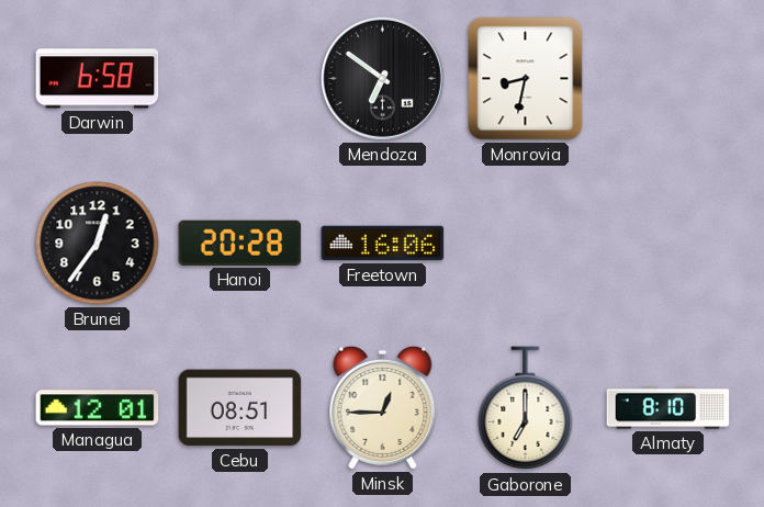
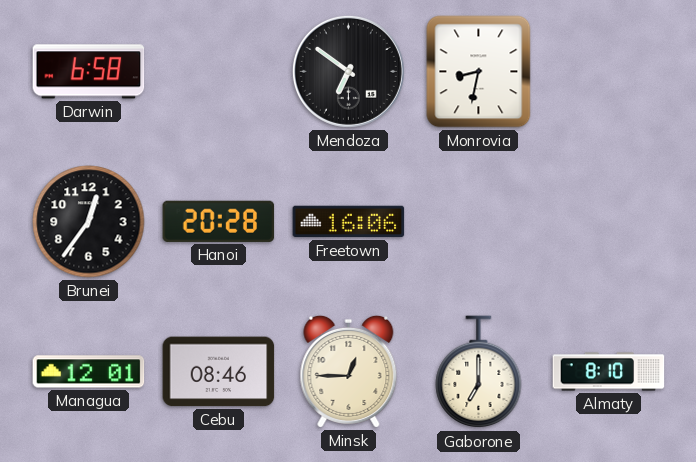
Cebu: 08:51 -> 08:46 (219, 372)
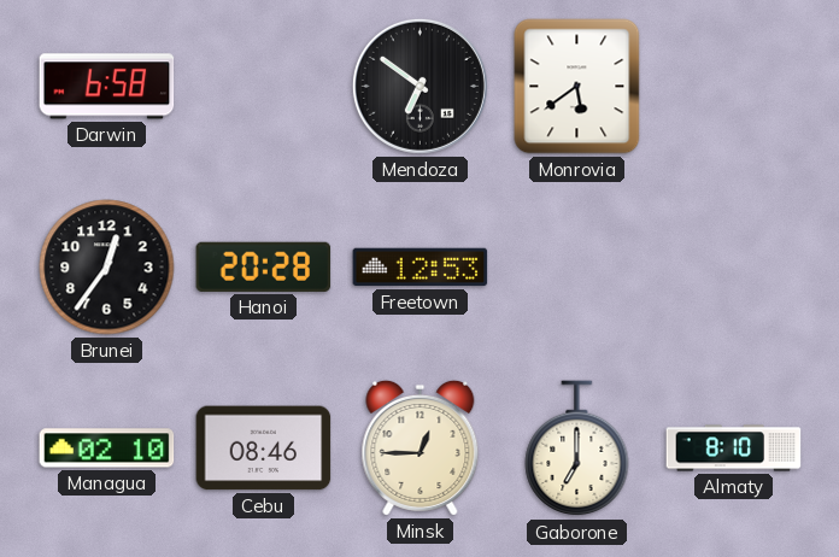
Monrovia: 8:32 -> 5:39 (577, 87)
Freetown: 16:06 -> 12:53 (421, 268)
Managua: 12:01 -> 02:10 (107, 448)
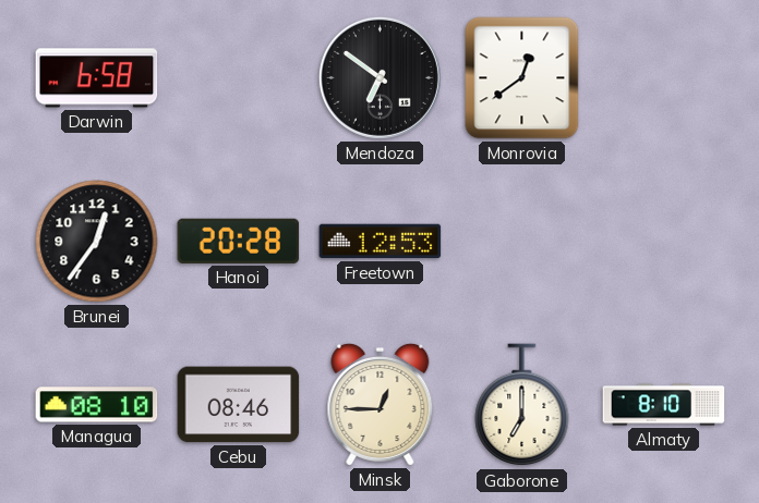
Monrovia: 5:39 -> 12:39 (522, 78)
Managua: 02:10 -> 08:10 (97, 405)
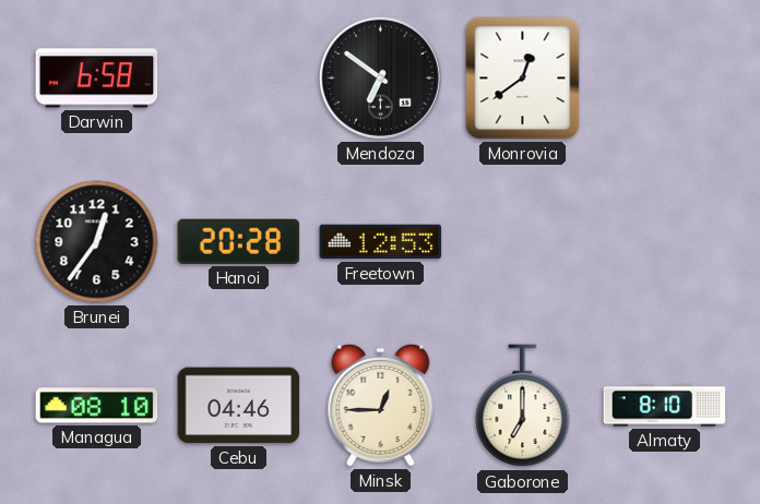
Cebu: 08:46 -> 04:46 (239, 406)
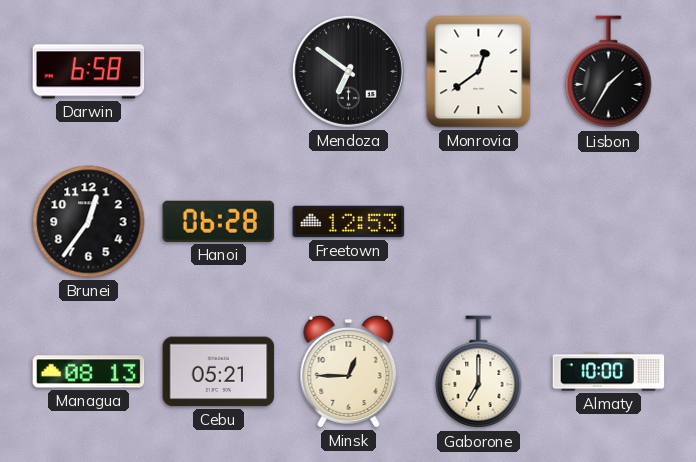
Lisbon: none -> 1:35 (609, 72)
Hanoi: 20:28 -> 06:28 (219, 221)
Managua: 08:10 -> 08:13 (89, 372)
Cebu: 04:46 -> 05:21 (219, 372)
Almaty: 8:10 -> 10:00 (609, 372)
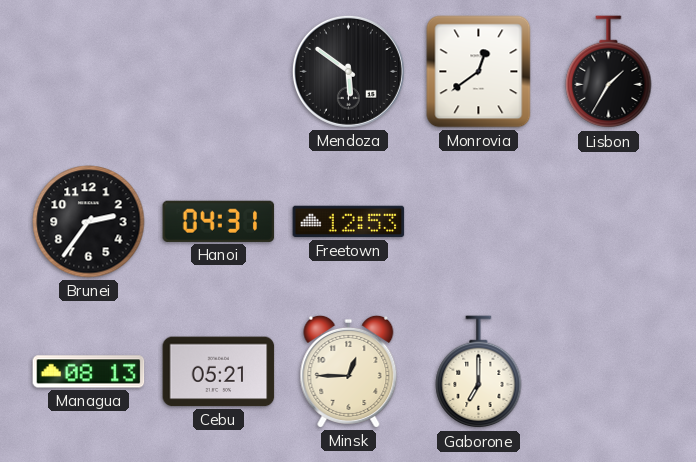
Darwin: 6:58 -> none (89, 72)
Mendoza: 6:51 -> 5:51 (348, 71)
Brunei: 12:36 -> 2:36 (89, 222)
Hanoi: 06:28 -> 04:31 (219, 221)
Almaty: 10:00 -> none (609, 372)
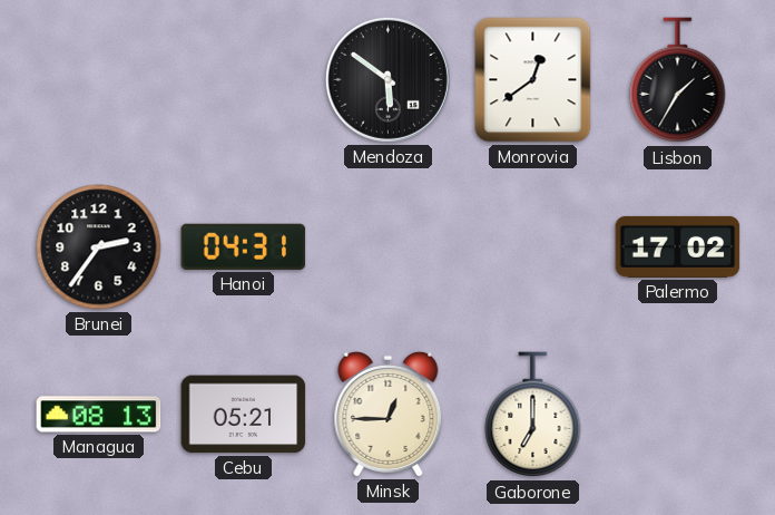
Freetown: 12:53 -> none (349, 222)
Palermo: none -> 17:02 (678, 246)
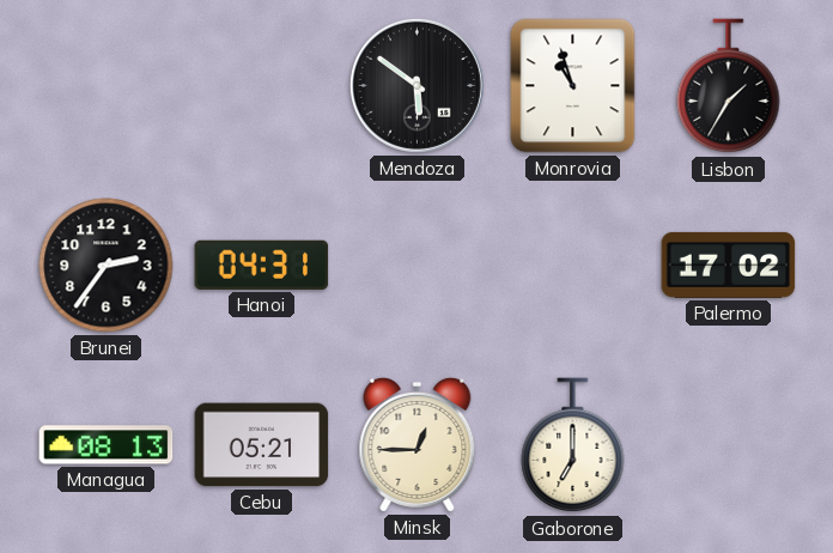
Monrovia: 12:39 -> 10:57 (573, 86)
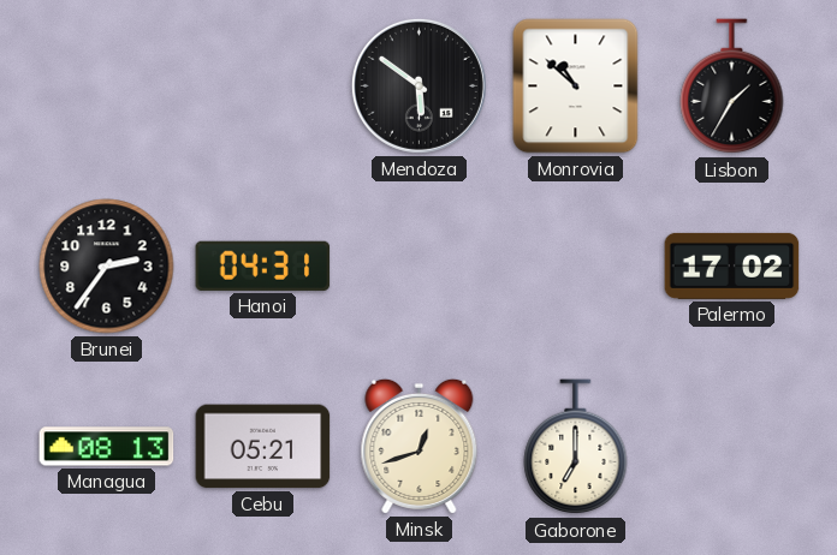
Monrovia: 10:57 -> 10:52 (576, 86)
Minsk: 12:45 -> 12:42 (420, 446)
